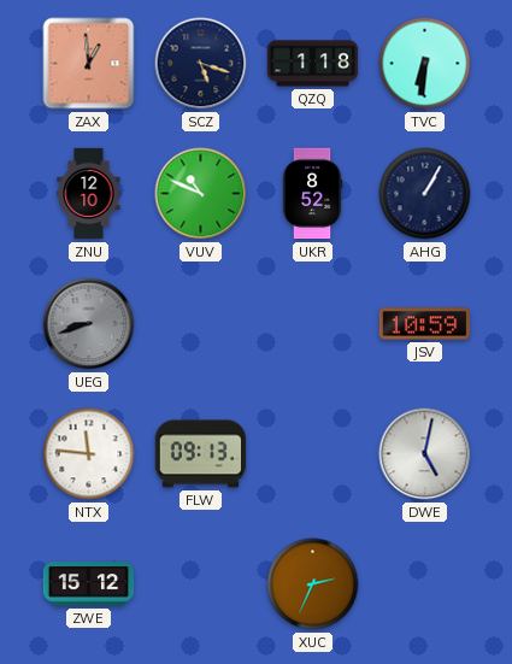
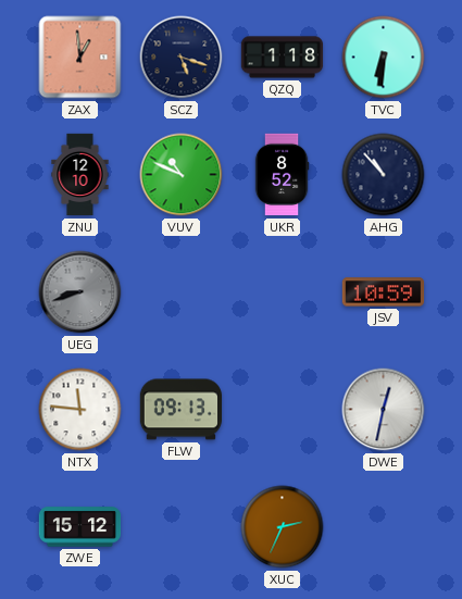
AHG: 1:05 -> 10:53 (384, 175)
DWE: 5:02 -> 12:32 (384, 410)
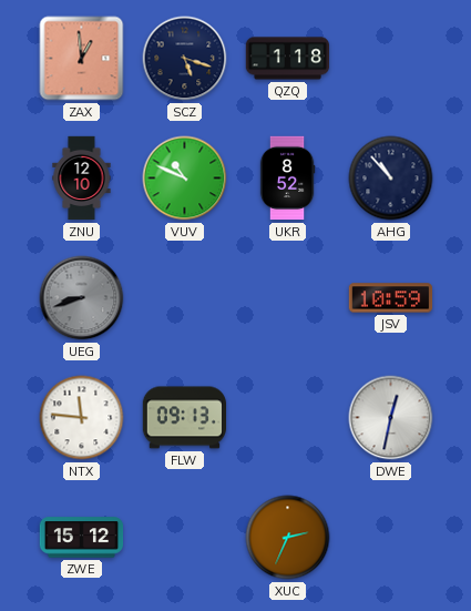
TVC: 6:31 -> none (384, 58)
